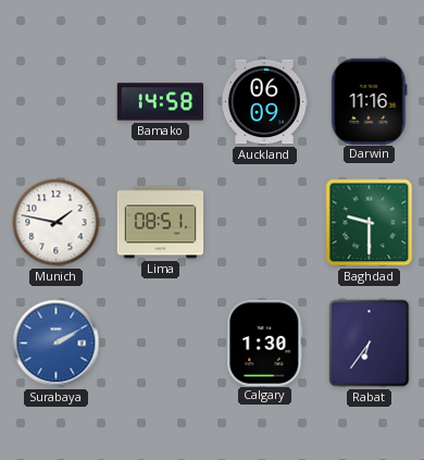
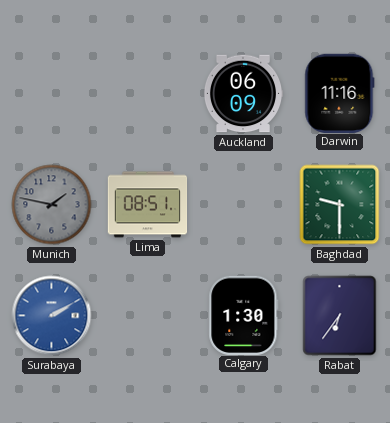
Bamako: 14:58 -> none (161, 102)
Munich dial: white -> grey (52, 205)
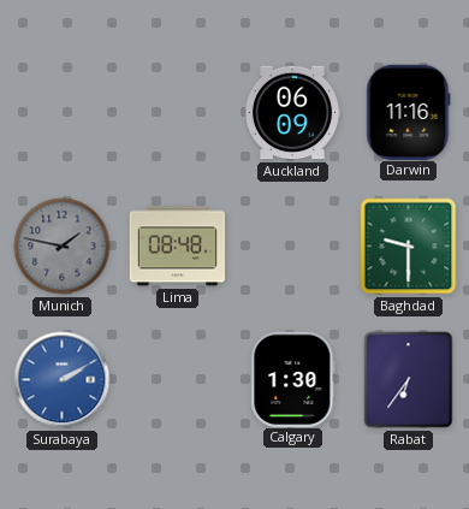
Lima: 08:51 -> 08:48 (178, 247)
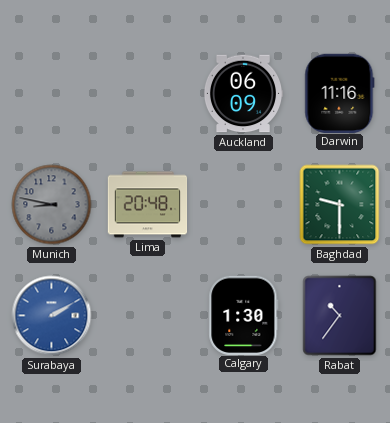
Munich: 1:47 -> 8:47 (52, 205)
Lima: 08:48 -> 20:48 (148, 205)
Rabat: 6:36 -> 10:36 (340, 316)
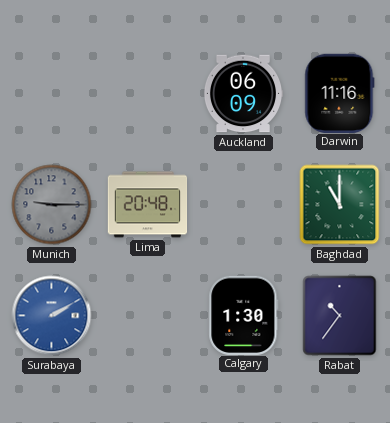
Munich: 8:47 -> 9:15 (52, 205)
Baghdad: 9:30 -> 11:00 (340, 205)
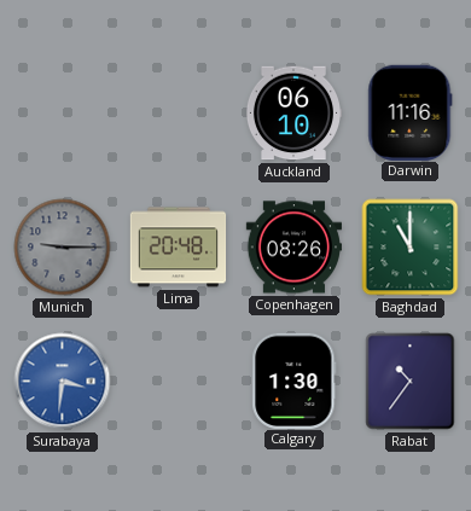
Auckland: 06:09 -> 06:10 (293, 114)
Copenhagen: none -> 08:26 (293, 248)
Surabaya: 2:10 -> 3:31 (63, 382)
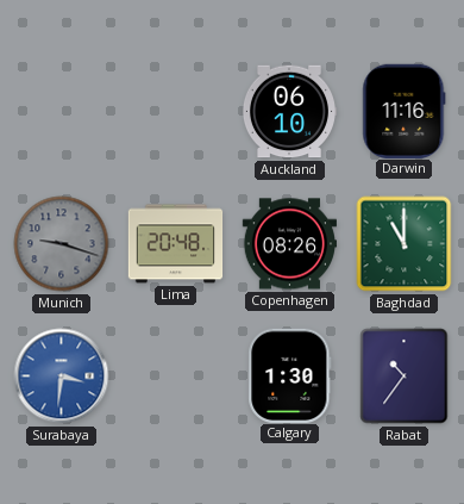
Munich: 9:15 -> 9:18 (62, 244)
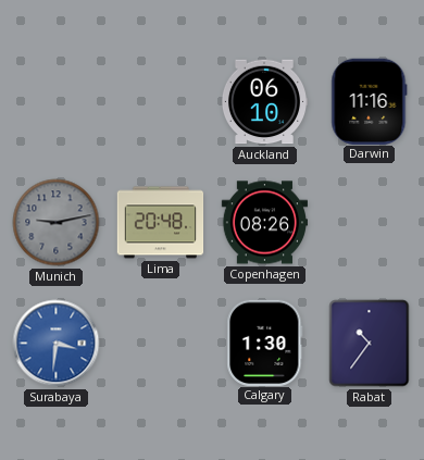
Munich: 9:18 -> 9:13 (57, 223)
Baghdad: 11:00 -> none (405, 244)
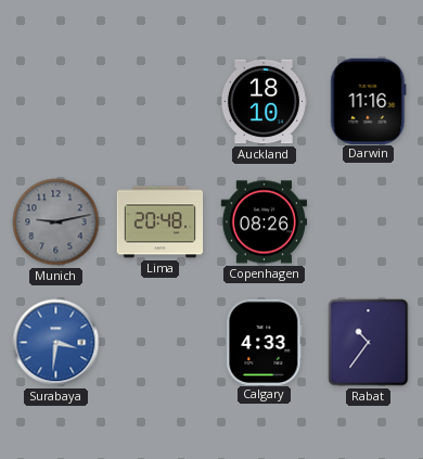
Auckland: 06:10 -> 18:10 (264, 102)
Calgary: 1:30 -> 4:33 (265, 342)
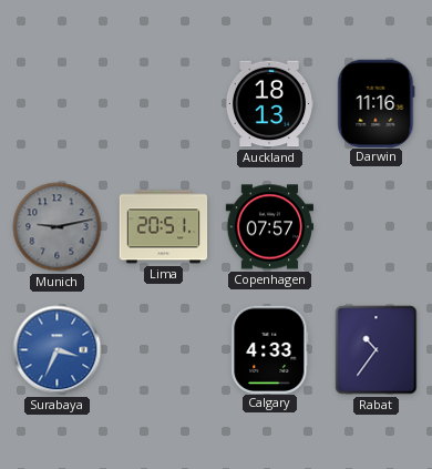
Auckland: 18:10 -> 18:13 (269, 104)
Lima: 20:48 -> 20:51 (164, 227)
Copenhagen: 08:26 -> 07:57 (269, 227)
Surabaya: 3:31 -> 3:34 (58, 350)
